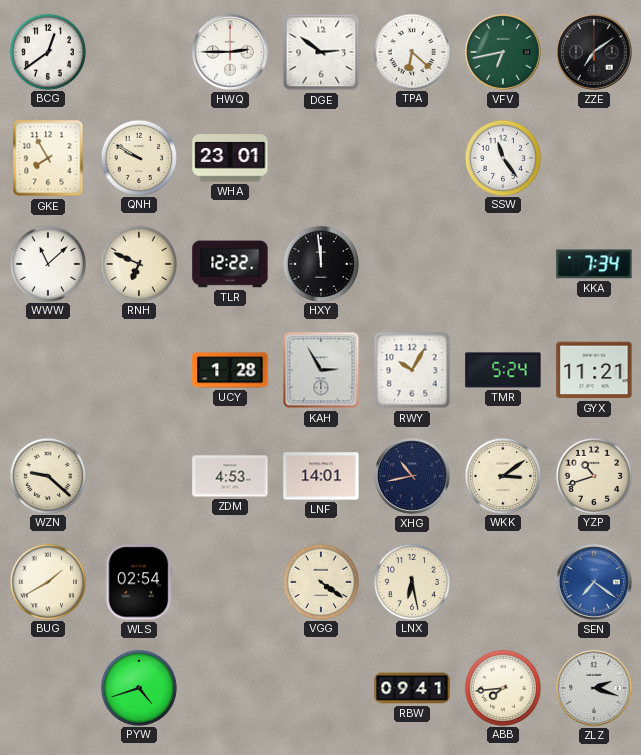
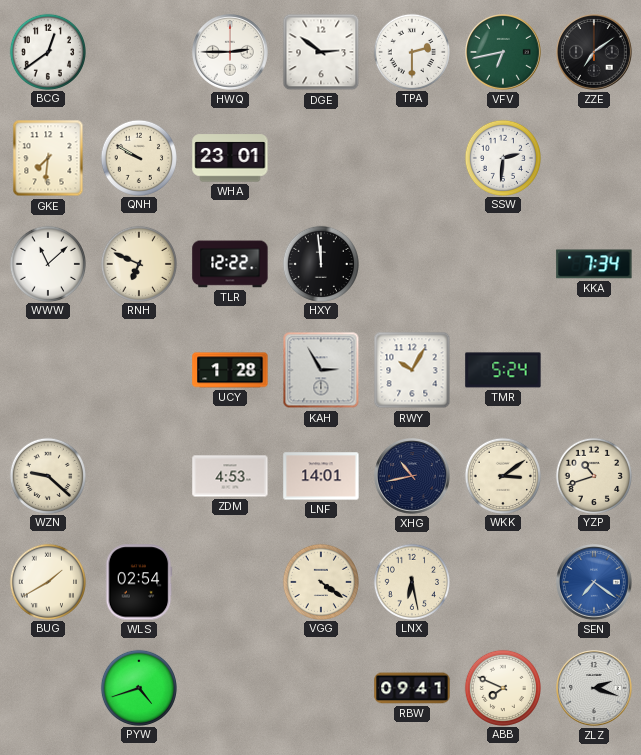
TPA: 6:22 -> 2:30 (411, 51)
GKE: 7:55 -> 7:31 (48, 158)
SSW: 11:24 -> 2:31 (502, 157)
GYX: 11:21 -> none (594, 370)
ABB: 7:44 -> 7:49 (502, 687)
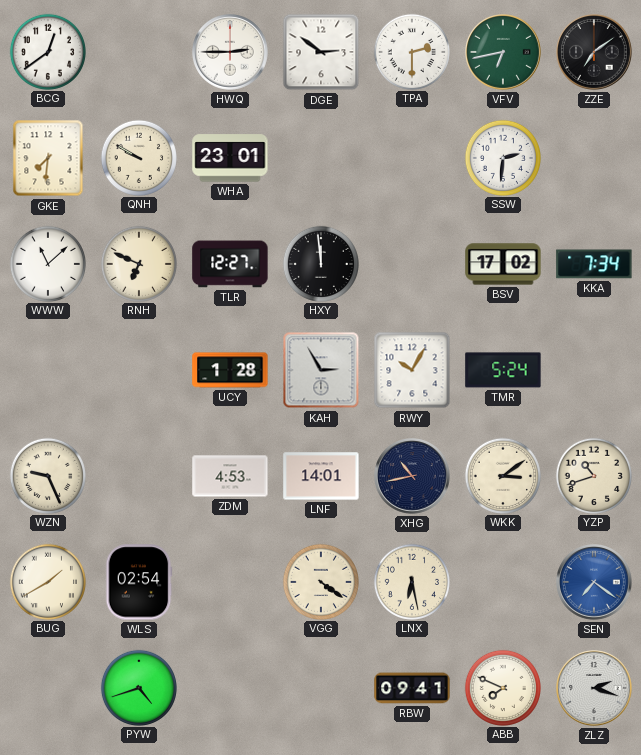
TLR: 12:22 -> 12:27 (230, 264)
BSV: none -> 17:02 (503, 264)
WZN: 9:22 -> 9:26 (47, 475)
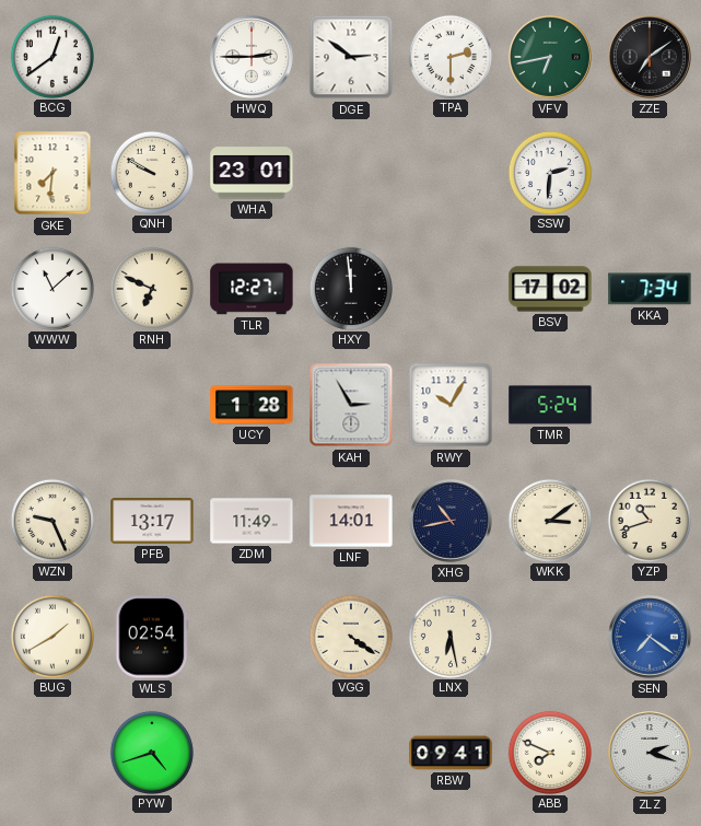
PFB: none -> 13:17 (152, 522)
ZDM: 4:53 -> 11:49 (252, 521)
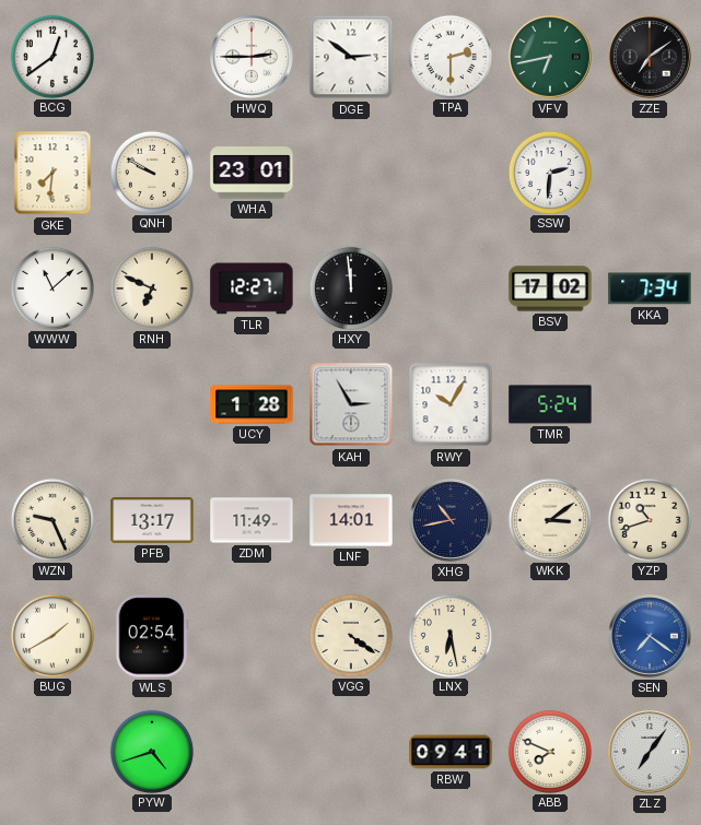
ZLZ: 2:18 -> 7:06 (651, 753)
